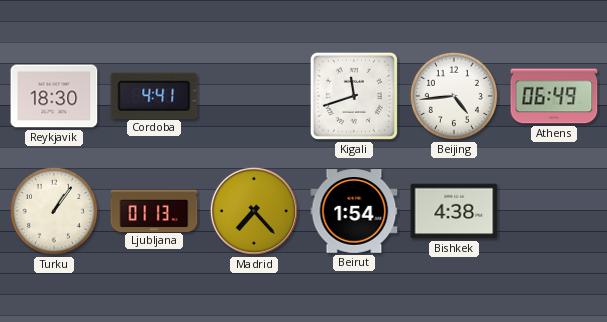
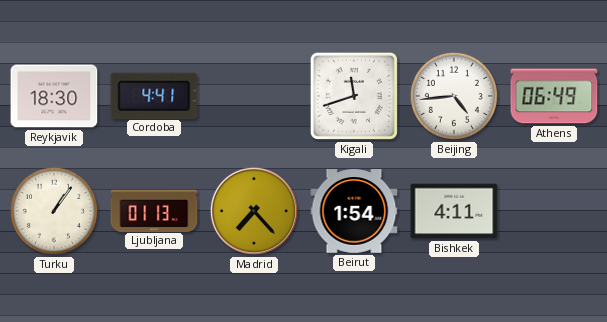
Bishkek: 4:38 -> 4:11 (454, 211)
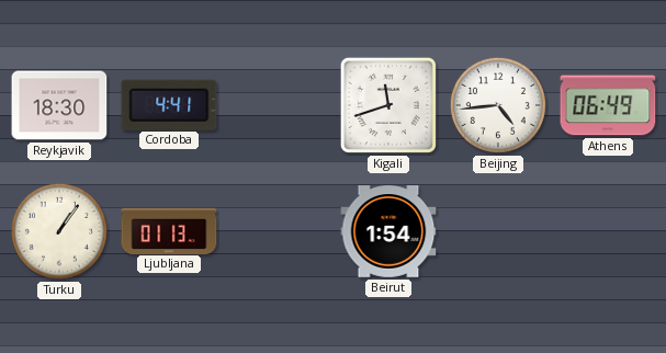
Madrid: 7:23 -> none (254, 211)
Bishkek: 4:11 -> none (454, 211)
